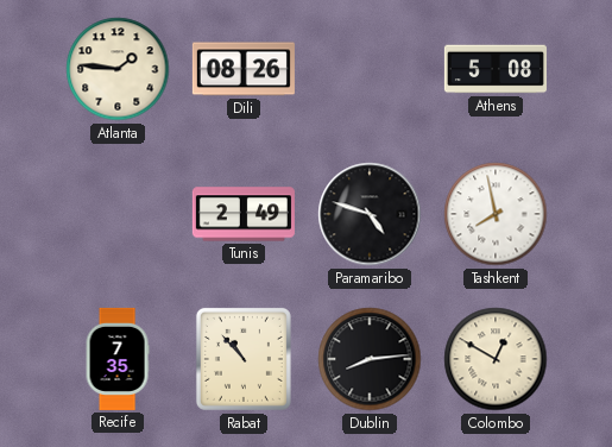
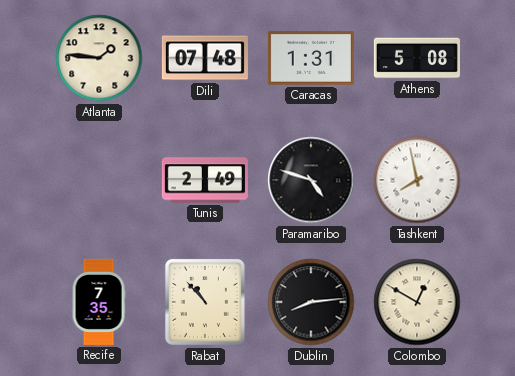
Dili: 08:26 -> 07:48 (205, 58)
Caracas: none -> 1:31 (311, 59)
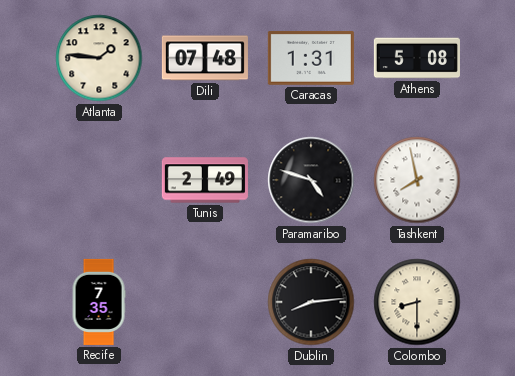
Rabat: 10:53 -> none (205, 302)
Colombo: 12:50 -> 8:30 (417, 302)
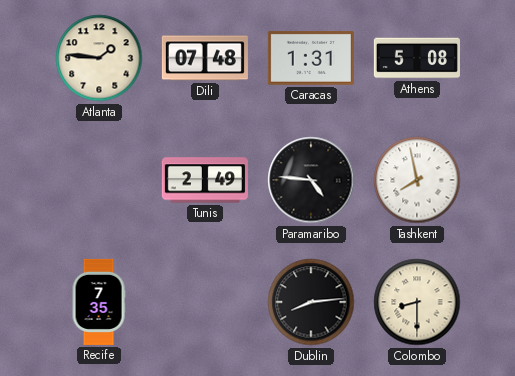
Paramaribo: 4:48 -> 4:46 (311, 180)
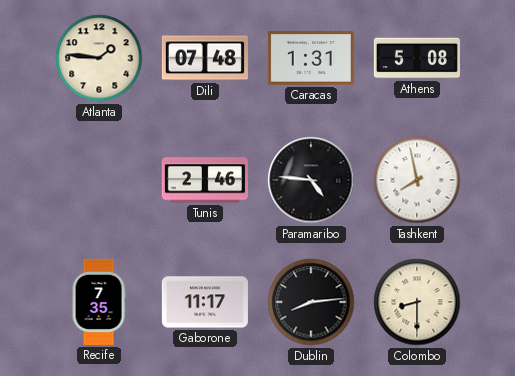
Tunis: 2:49 -> 2:46 (205, 180)
Gaborone: none -> 11:17 (205, 302)
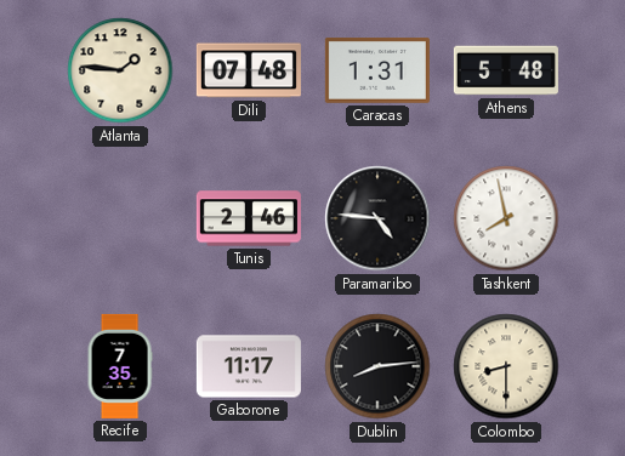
Athens: 5:08 -> 5:48 (506, 70)
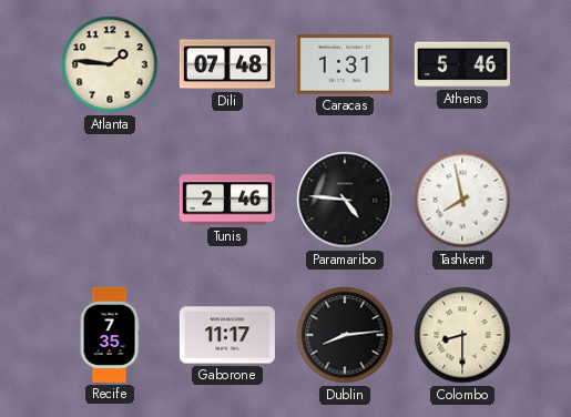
Athens: 5:48 -> 5:46 (462, 64)
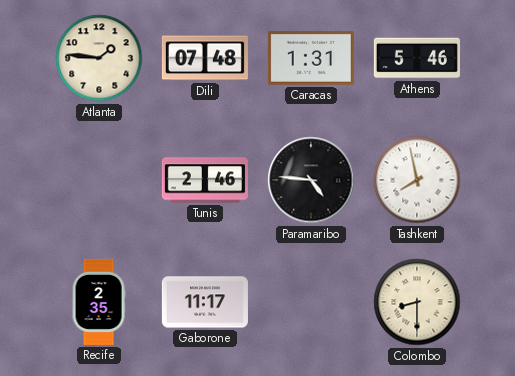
Recife: 7:35 -> 2:35 (99, 302)
Dublin: 8:14 -> none (345, 335)
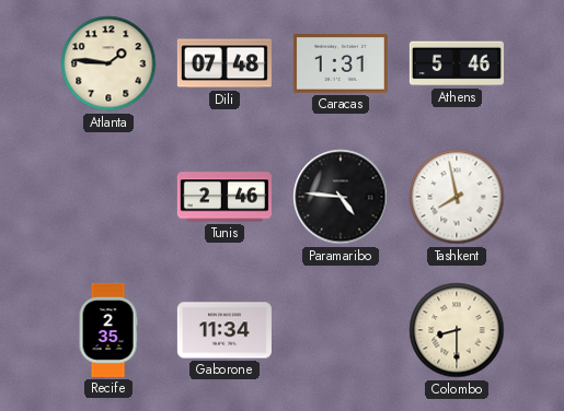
Gaborone: 11:17 -> 11:34 (225, 330)
